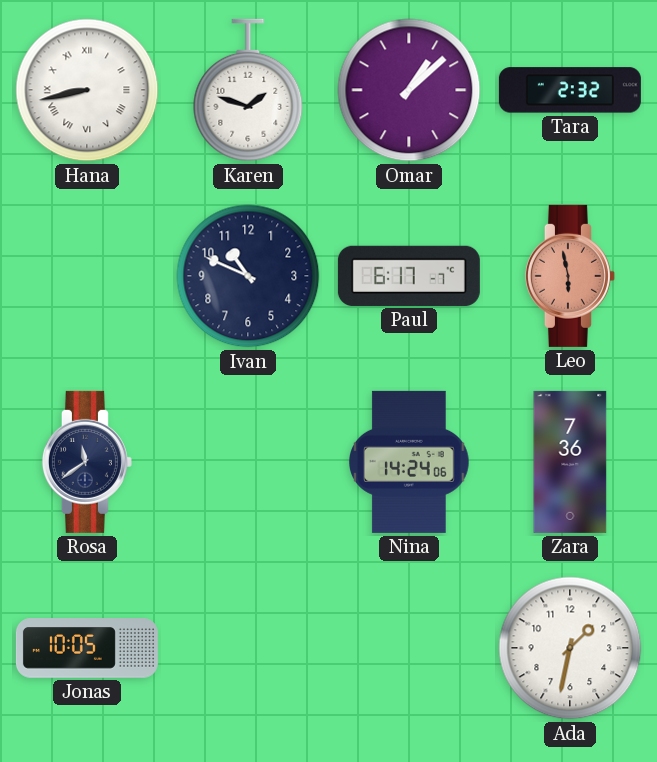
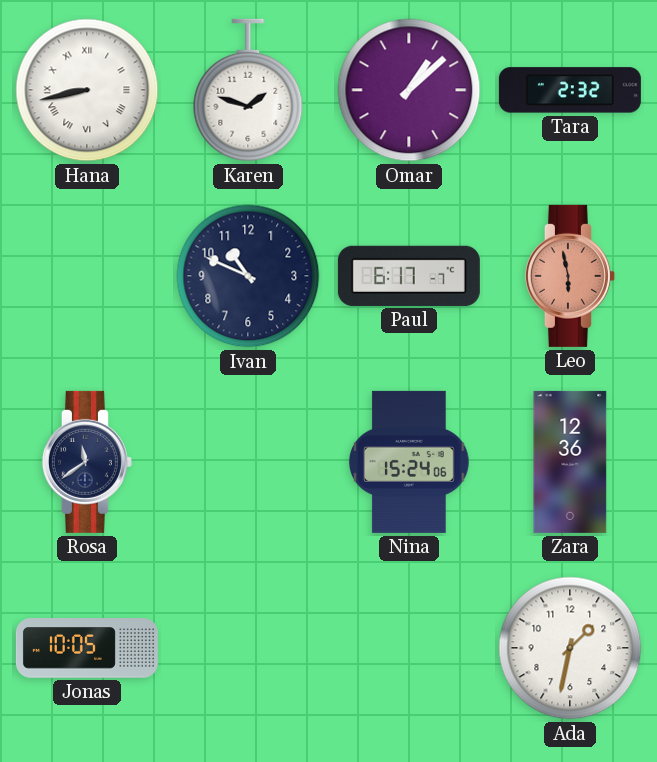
Nina: 14:24 -> 15:24 (409, 462)
Zara: 7:36 -> 12:36 (570, 462)
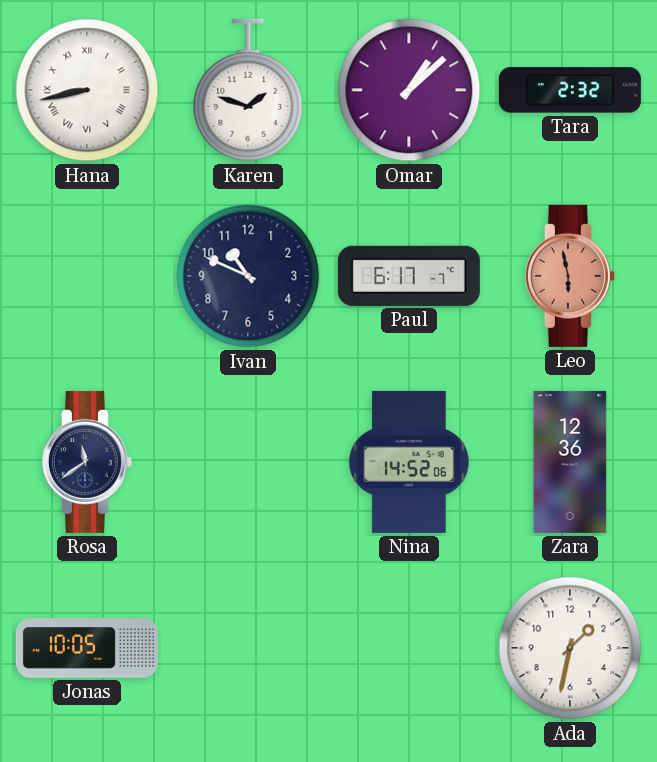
Nina: 15:24 -> 14:52 (409, 462)
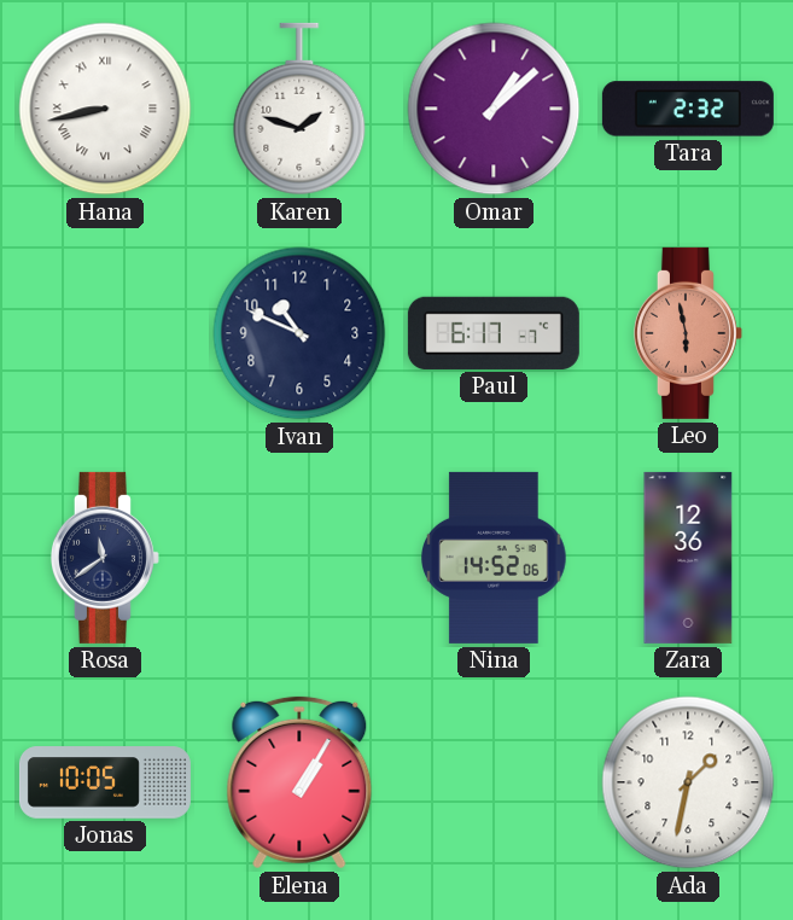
Elena: none -> 1:05 (299, 782)
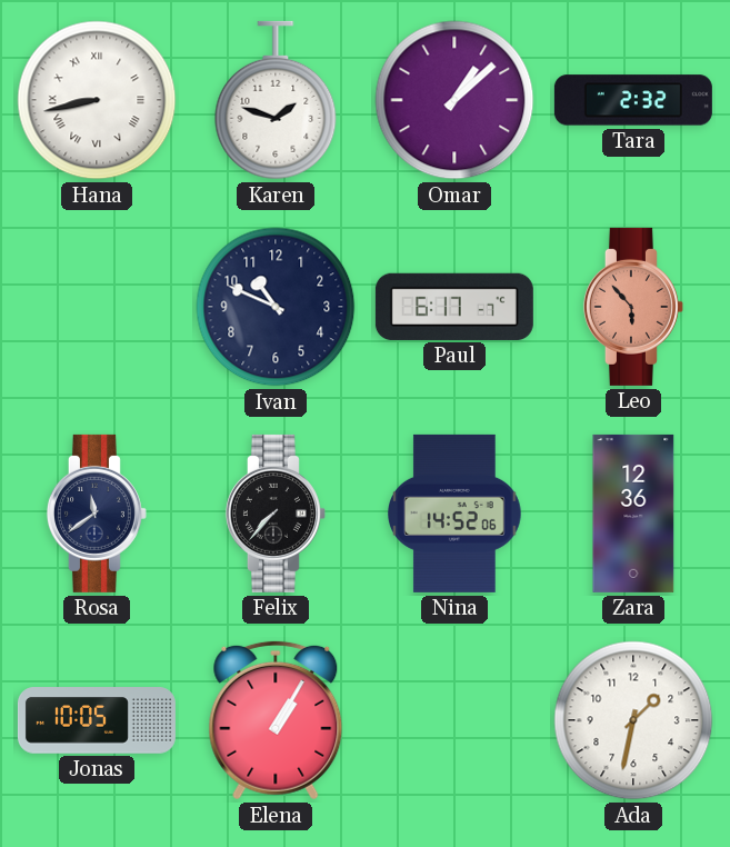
Leo: 5:58 -> 5:53 (633, 307)
Felix: none -> 7:37 (276, 514)
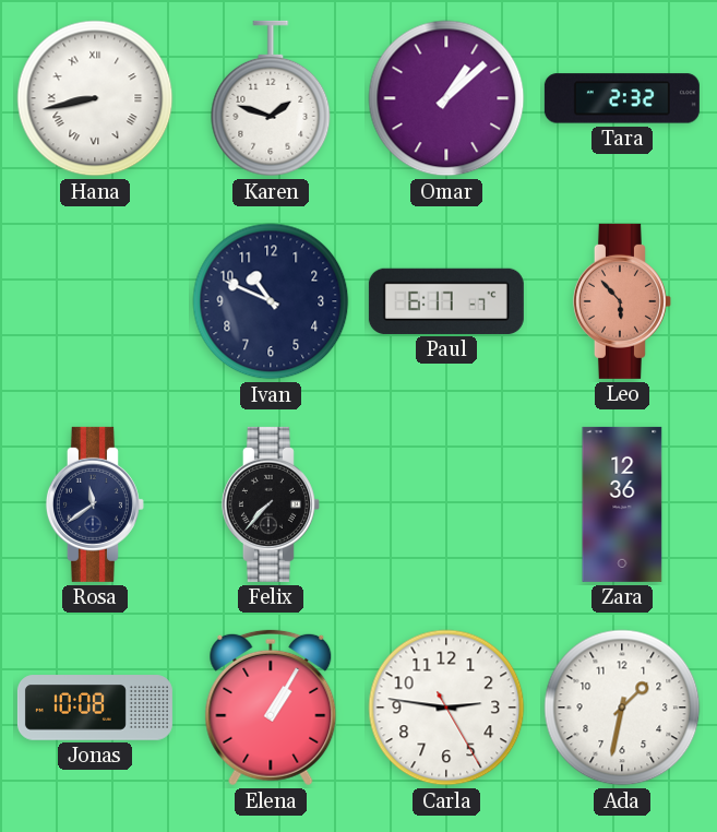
Nina: 14:52 -> none (454, 514)
Jonas: 10:05 -> 10:08 (95, 708)
Carla: none -> 2:46 (446, 708)
